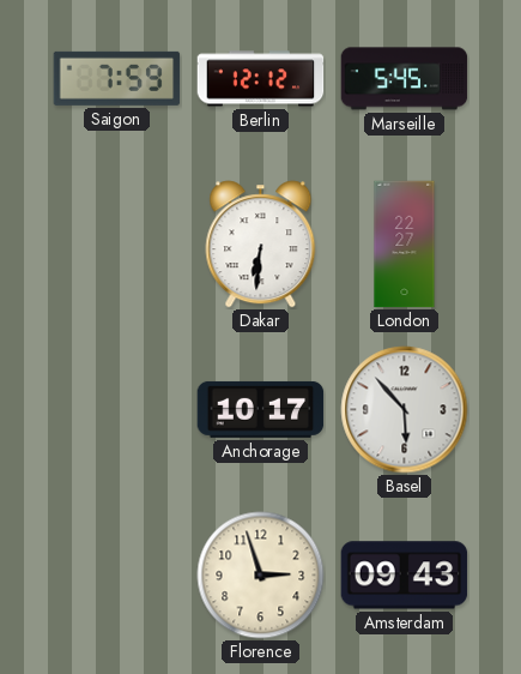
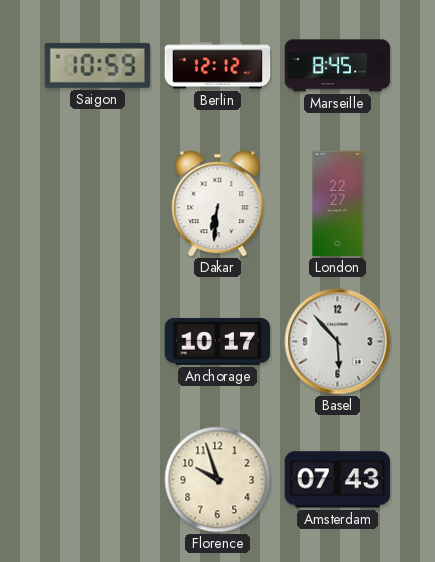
Saigon: 7:59 -> 10:59 (98, 65)
Marseille: 5:45 -> 8:45 (338, 66)
Florence: 2:57 -> 9:57 (218, 480)
Amsterdam: 09:43 -> 07:43 (338, 480)
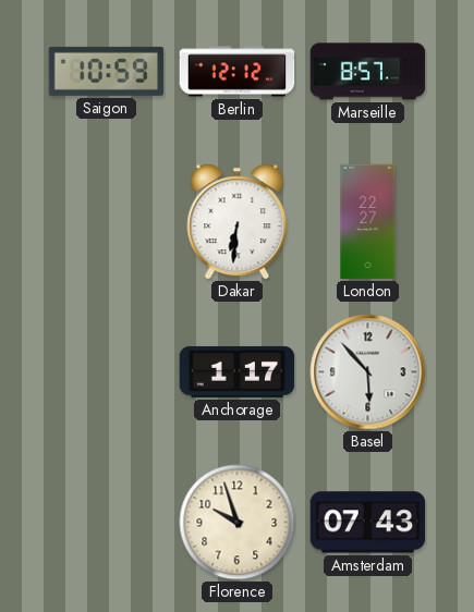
Marseille: 8:45 -> 8:57 (368, 72)
Anchorage: 10:17 -> 1:17 (238, 371)
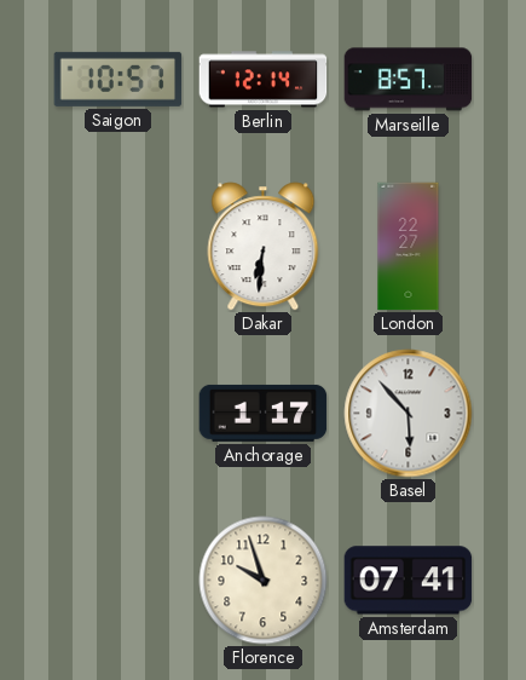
Saigon: 10:59 -> 10:57 (119, 79)
Berlin: 12:12 -> 12:14 (264, 80)
Amsterdam: 07:43 -> 07:41 (409, 581)
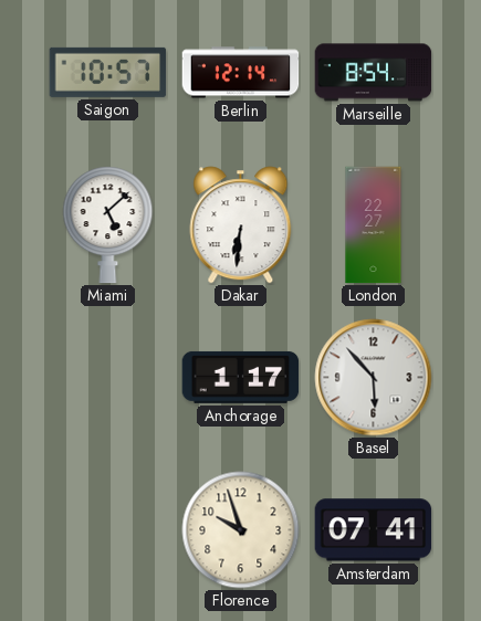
Marseille: 8:57 -> 8:54 (374, 73)
Miami: none -> 5:08 (108, 225)
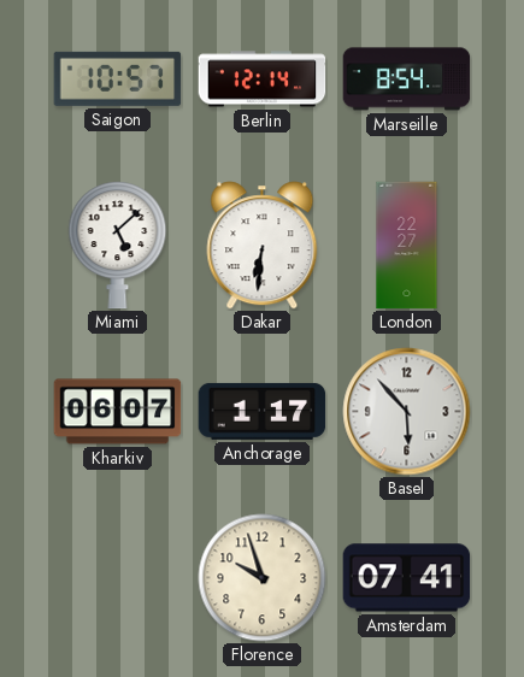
Kharkiv: none -> 06:07 (118, 412)
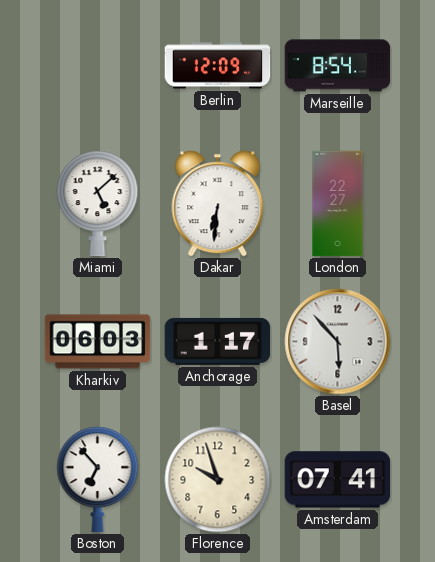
Saigon: 10:57 -> none (118, 78)
Berlin: 12:14 -> 12:09 (218, 66)
Kharkiv: 06:07 -> 06:03 (98, 342)
Boston: none -> 6:53 (98, 480)
